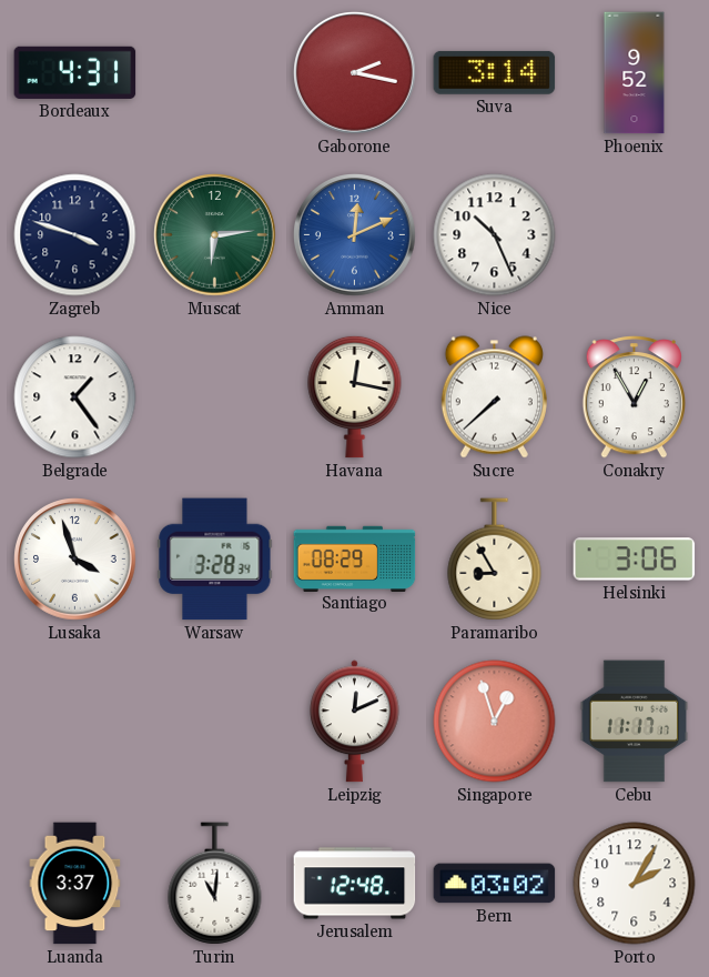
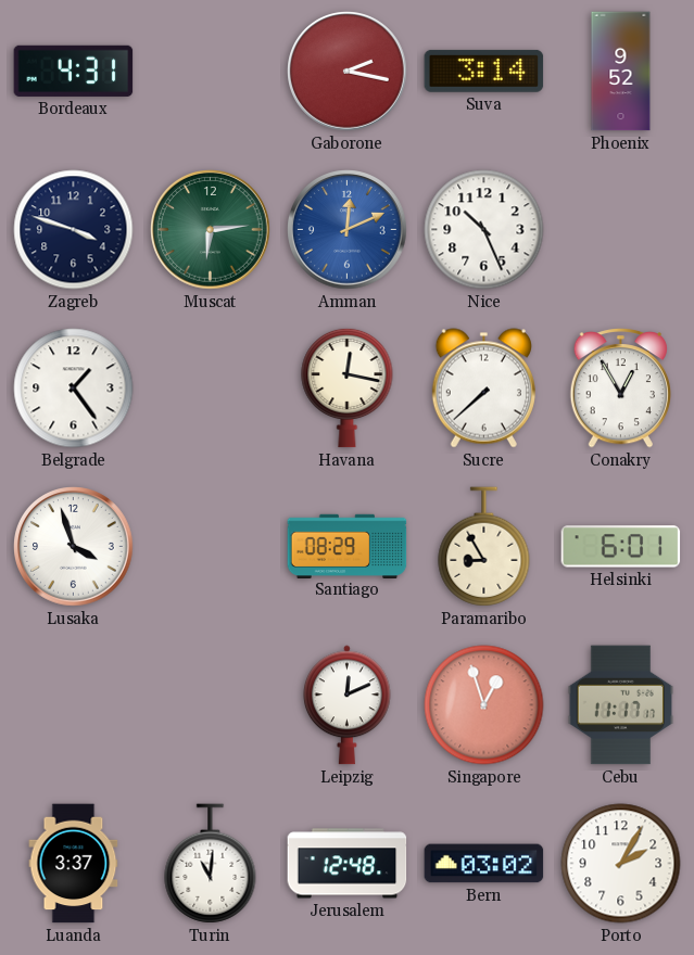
Warsaw: 3:28 -> none (215, 560)
Helsinki: 3:06 -> 6:01 (621, 547)
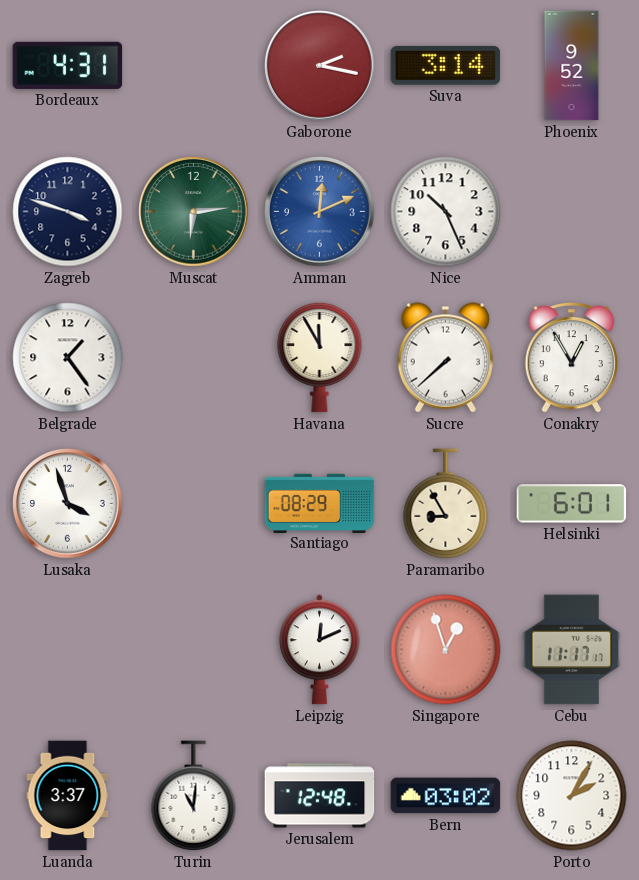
Havana: 12:17 -> 11:55 (320, 357)
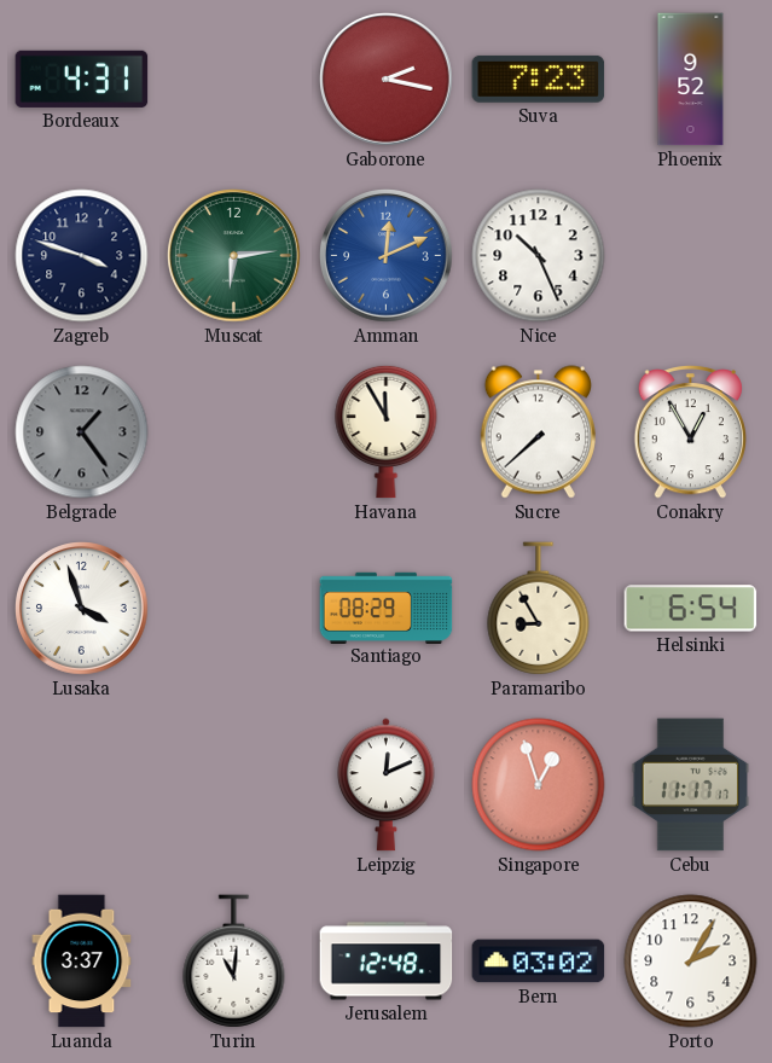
Suva: 3:14 -> 7:23 (539, 79)
Belgrade dial: white -> grey (82, 432)
Helsinki: 6:01 -> 6:54 (691, 609)
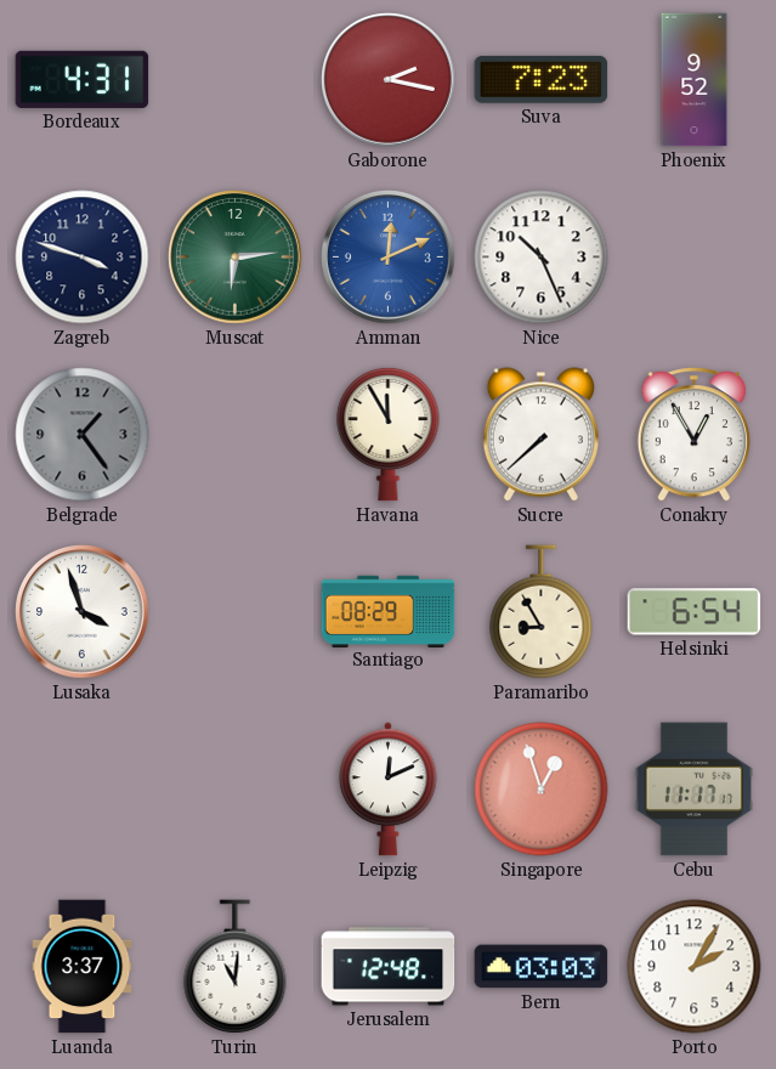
Bern: 03:02 -> 03:03 (542, 967)
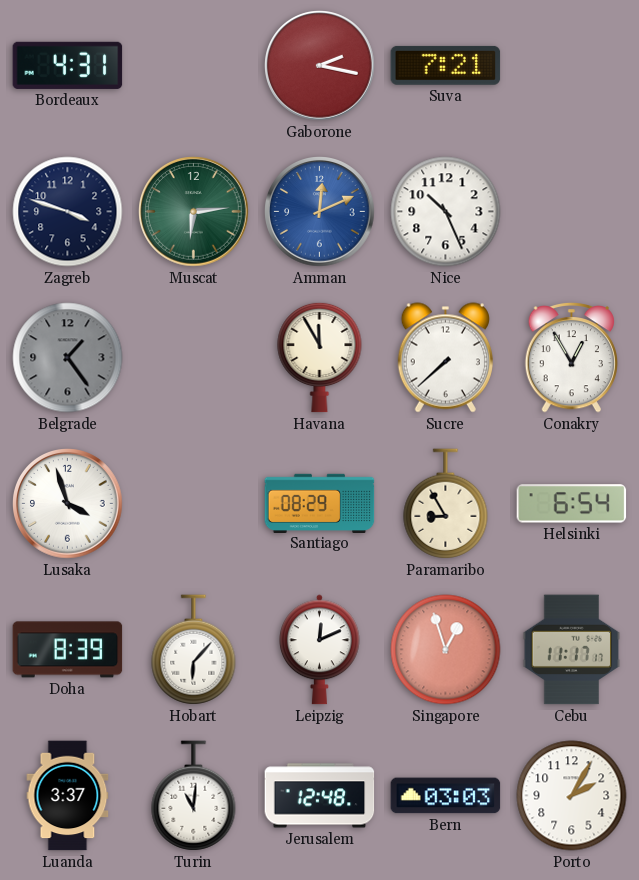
Suva: 7:23 -> 7:21 (446, 65)
Phoenix: 9:52 -> none (695, 80)
Doha: none -> 8:39 (68, 650)
Hobart: none -> 6:07 (194, 650)
